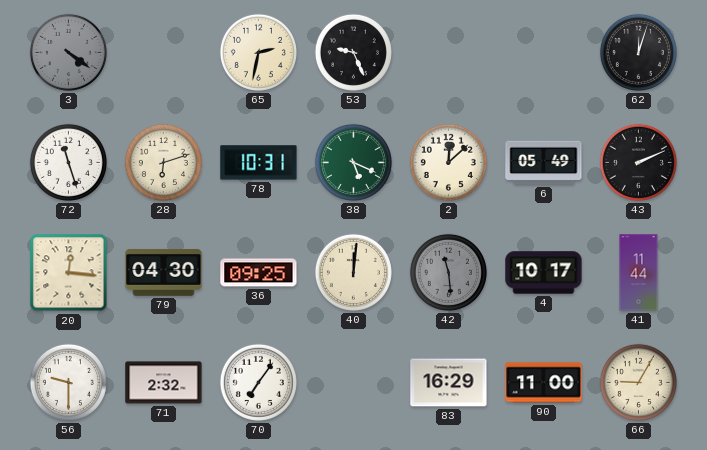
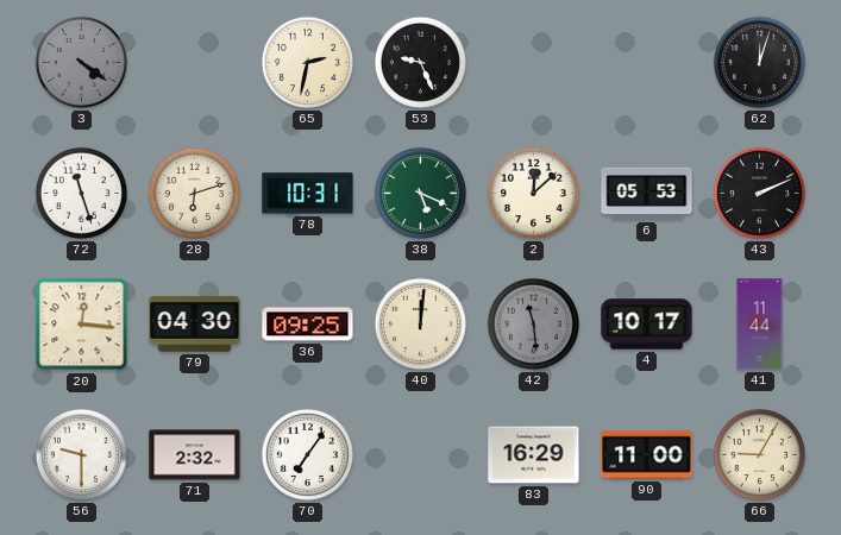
6: 05:49 -> 05:53 (647, 194)
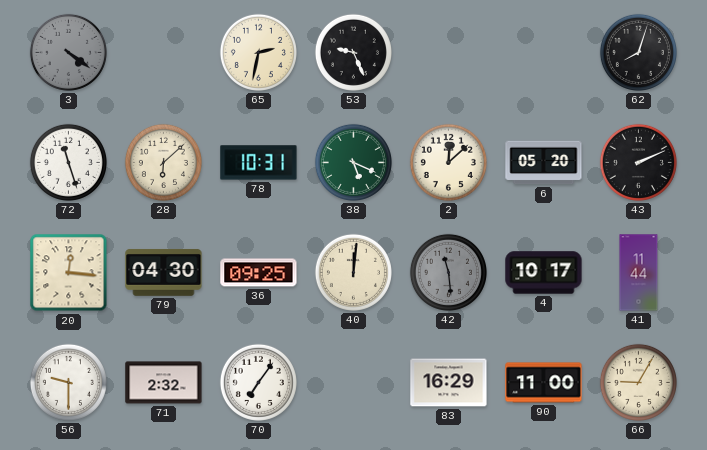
62: 12:03 -> 8:03 (638, 52)
28: 6:12 -> 6:08 (163, 162)
6: 05:53 -> 05:20 (544, 163)
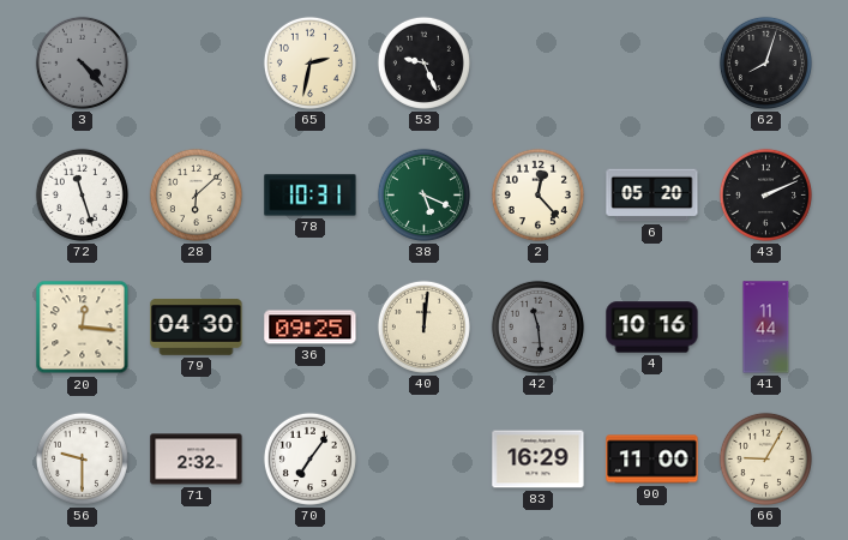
3: 4:21 -> 4:23 (82, 62)
2: 12:08 -> 12:23 (537, 194)
4: 10:17 -> 10:16 (652, 328)
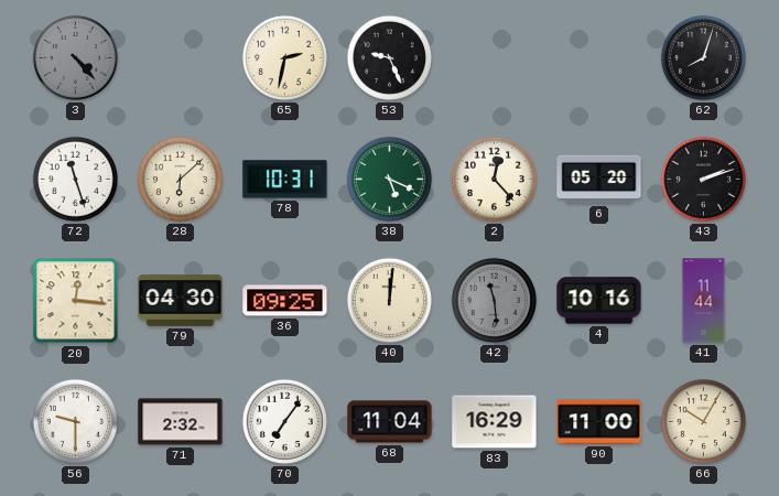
43: 2:11 -> 2:12 (703, 179)
68: none -> 11:04 (390, 422)
66: 9:05 -> 10:05 (703, 421)
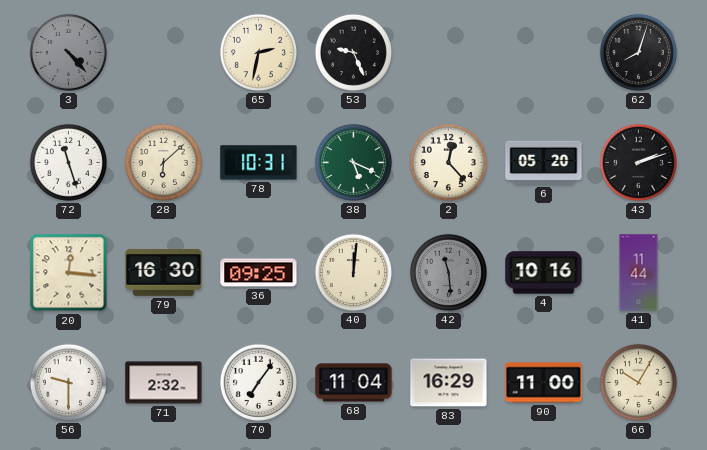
79: 04:30 -> 16:30 (164, 272)
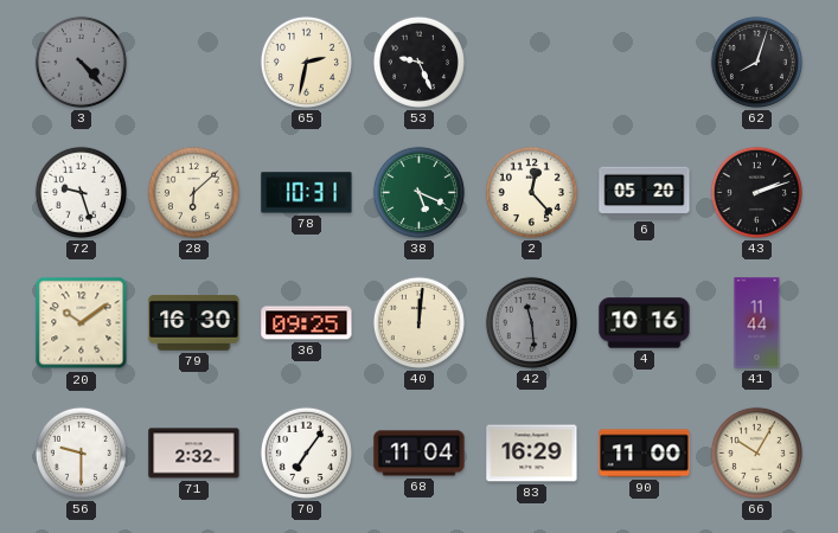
72: 11:27 -> 9:27 (81, 192)
20: 12:16 -> 10:09 (82, 323)
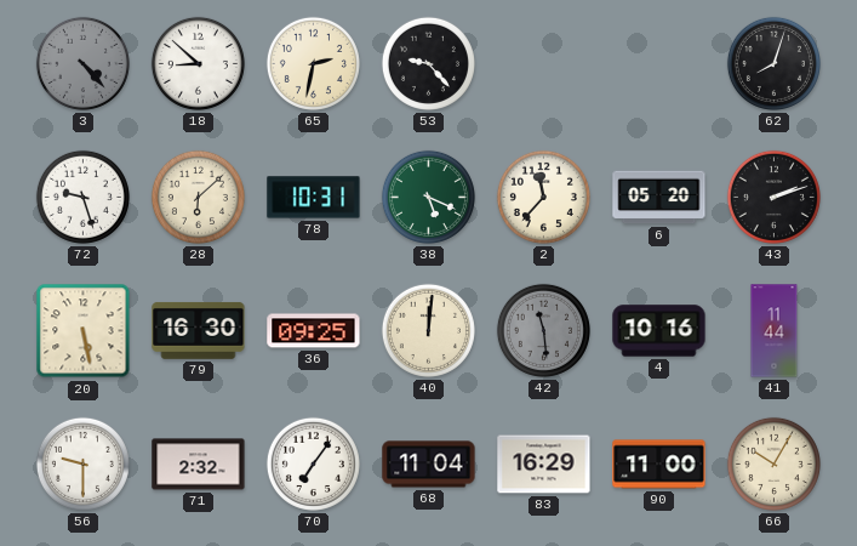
18: none -> 8:52 (198, 63)
53: 9:26 -> 9:23 (428, 63)
2: 12:23 -> 11:37 (543, 197)
20: 10:09 -> 5:28 (84, 331)
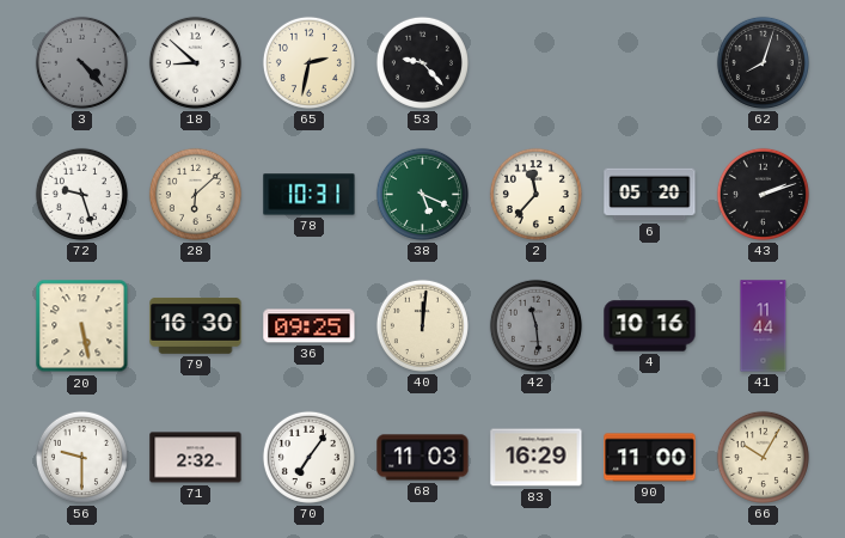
68: 11:04 -> 11:03 (423, 458)
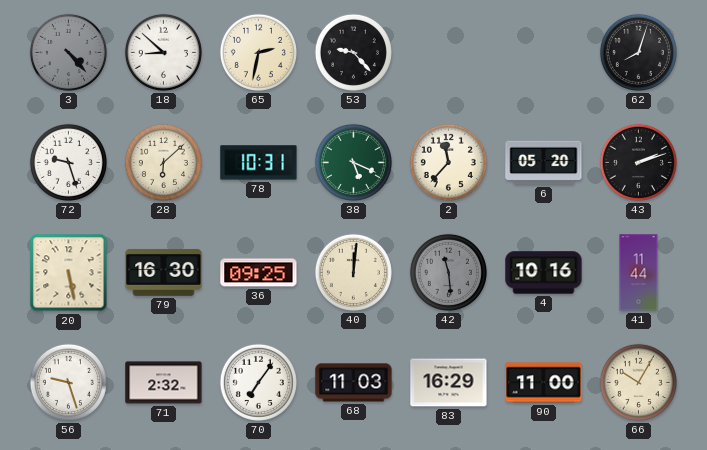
56: 9:30 -> 9:27 (68, 382)
